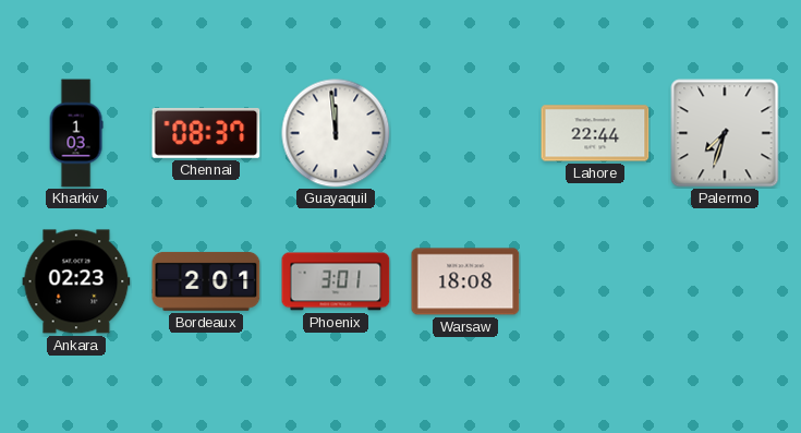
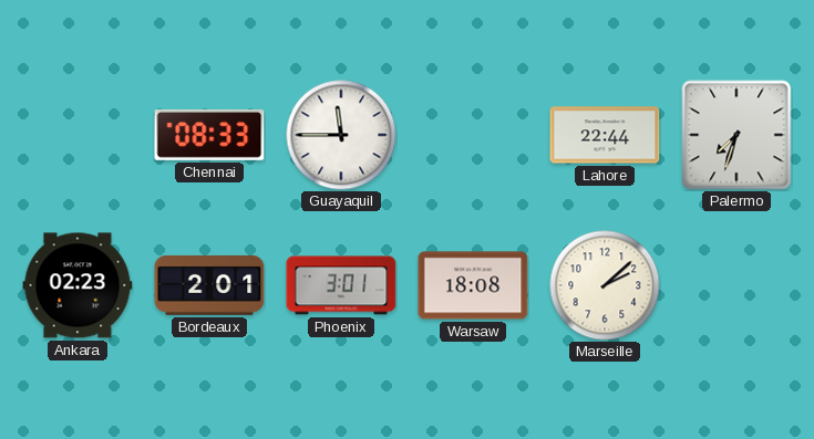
Kharkiv: 1:03 -> none (76, 133)
Chennai: 08:37 -> 08:33 (209, 135)
Guayaquil: 11:59 -> 11:45 (341, 135)
Marseille: none -> 2:08 (605, 285)
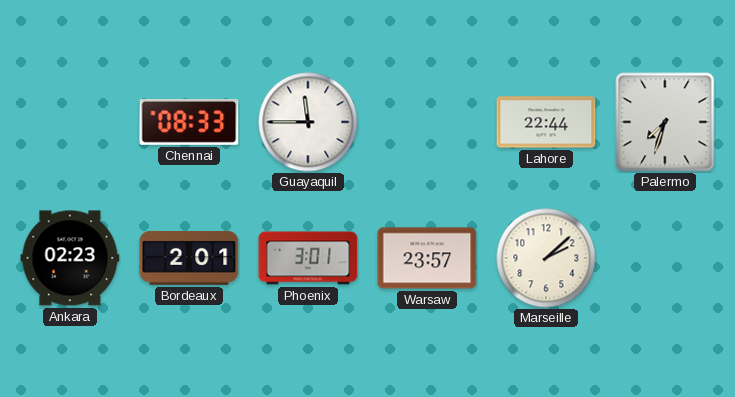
Warsaw: 18:08 -> 23:57 (427, 258)
